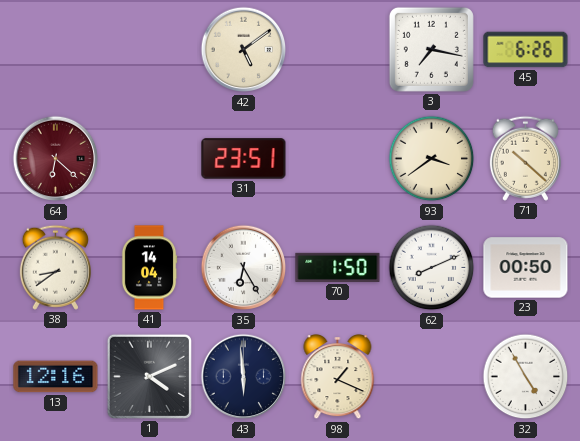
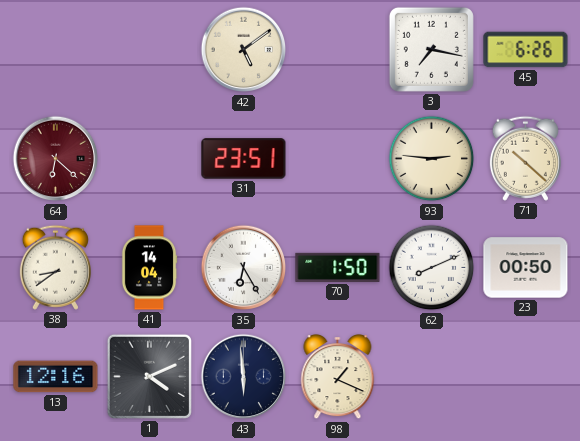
93: 3:39 -> 2:46 (432, 159)
32: 4:55 -> none (526, 377)
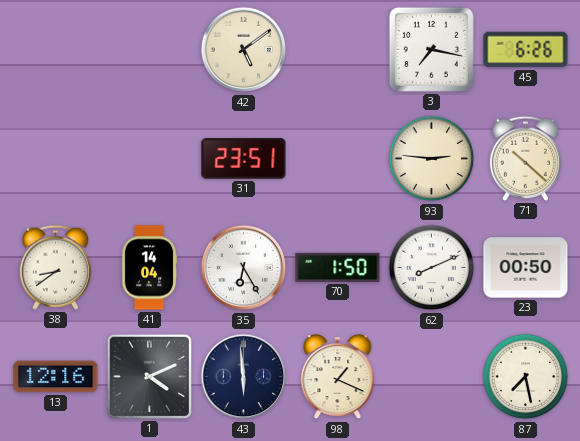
64: 6:22 -> none (56, 159)
87: none -> 7:28 (526, 377)
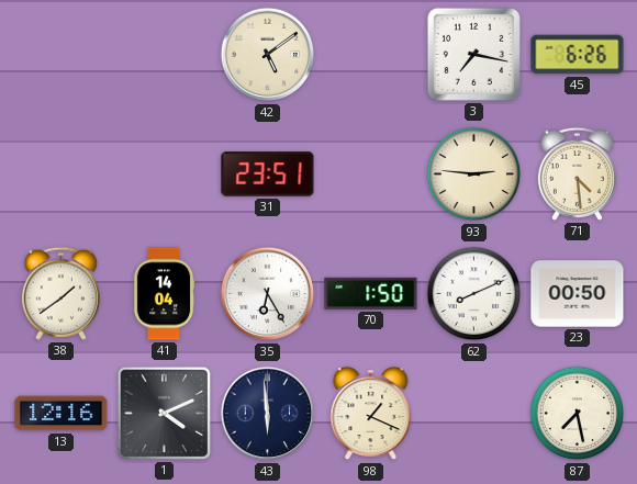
71: 10:22 -> 4:29 (577, 173)
38: 8:39 -> 1:39 (60, 293)
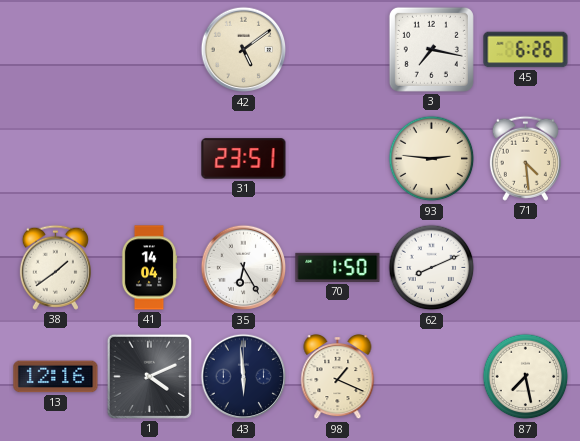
23: 00:50 -> none (578, 294)
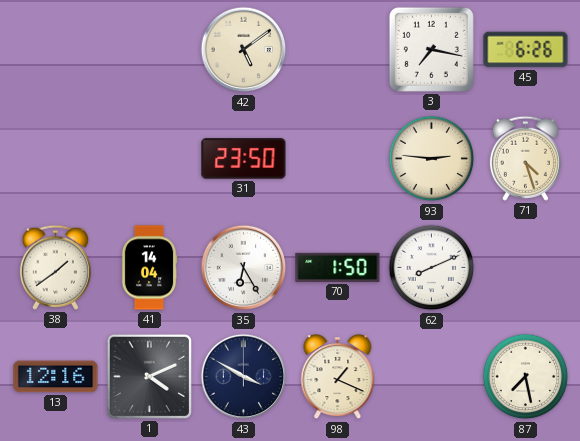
31: 23:51 -> 23:50 (244, 159)
71: 4:29 -> 4:27 (525, 158)
43: 5:59 -> 3:50 (244, 377)
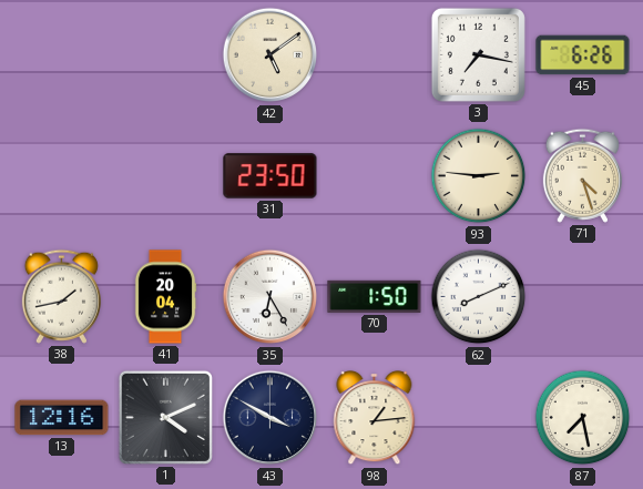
38: 1:39 -> 1:43 (61, 296)
41: 14:04 -> 20:04 (165, 297)
98: 1:19 -> 1:14 (375, 419)
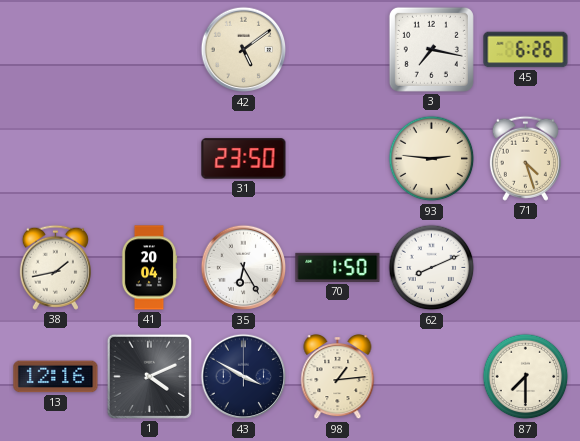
87: 7:28 -> 7:30 (526, 377)
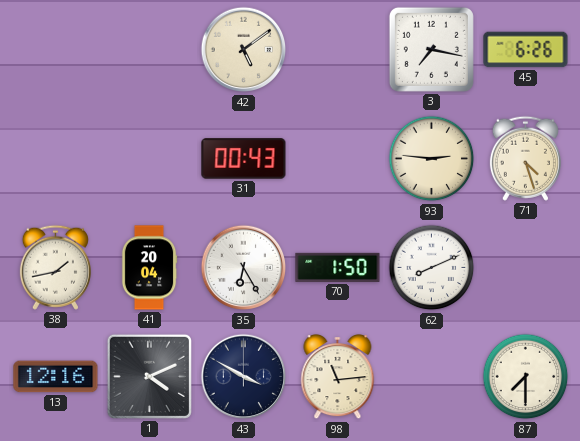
31: 23:50 -> 00:43 (244, 159)
98: 1:14 -> 11:14 (338, 378)
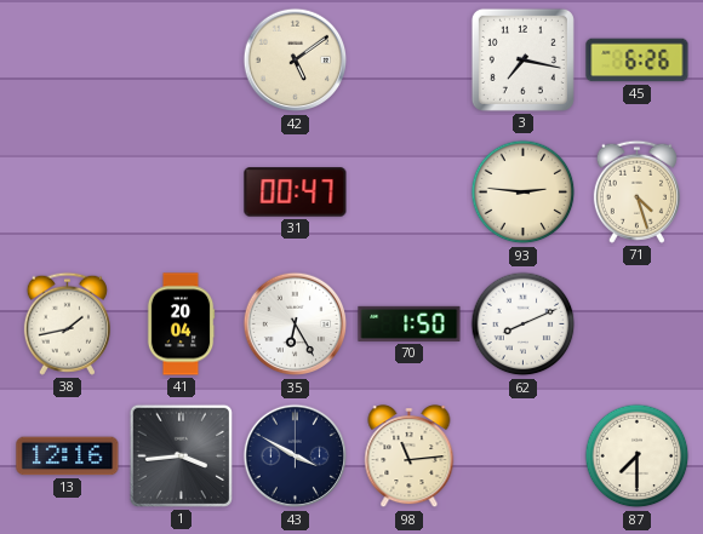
31: 00:43 -> 00:47 (296, 193)
1: 4:11 -> 3:44 (181, 455)
